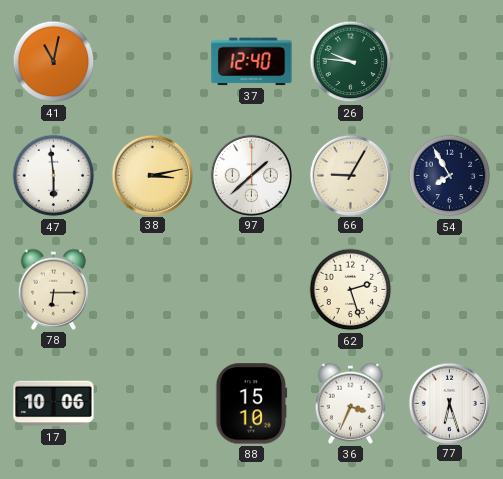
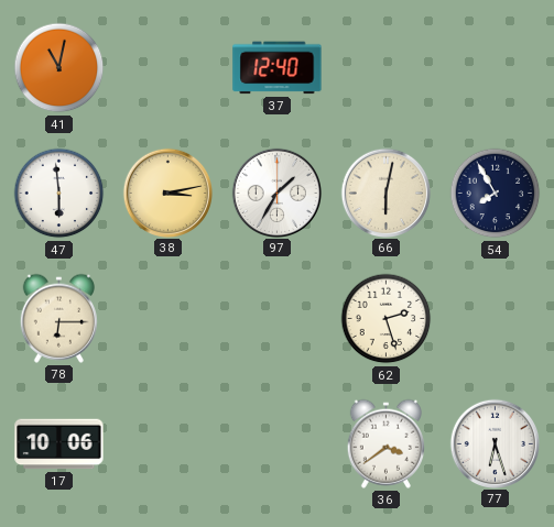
26: 9:46 -> none (351, 62)
97: 1:38 -> 1:35 (276, 193)
66: 9:05 -> 6:02 (385, 193)
88: 15:10 -> none (252, 404)
36: 3:34 -> 3:39 (385, 443)
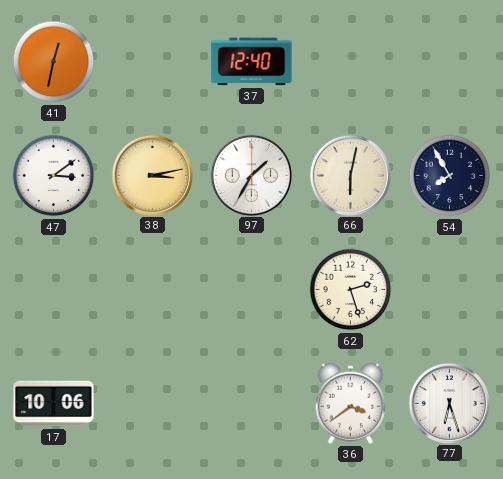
41: 11:02 -> 12:32 (54, 62)
47: 5:59 -> 3:09 (54, 176)
78: 6:15 -> none (58, 318)
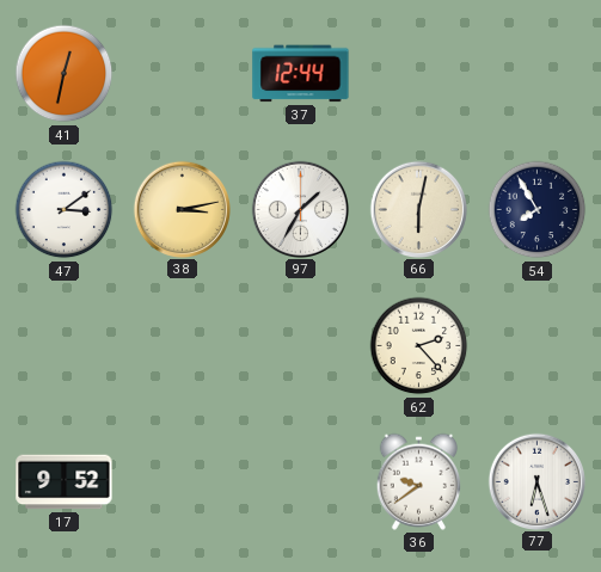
37: 12:40 -> 12:44 (301, 74)
62: 2:27 -> 2:23 (419, 346)
17: 10:06 -> 9:52 (65, 482)
36: 3:39 -> 9:39 (418, 481)
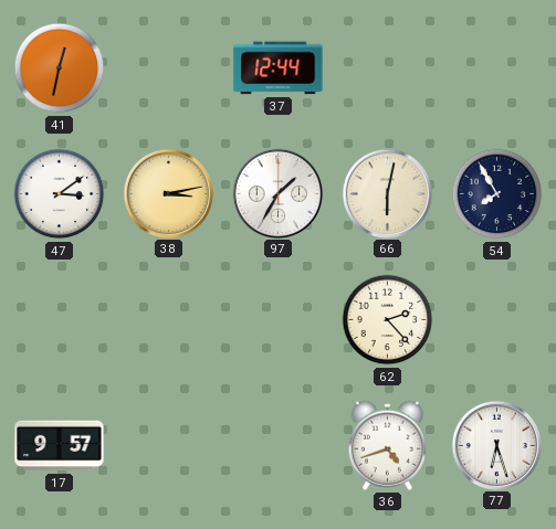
17: 9:52 -> 9:57 (60, 446)
36: 9:39 -> 4:42 (387, 445)
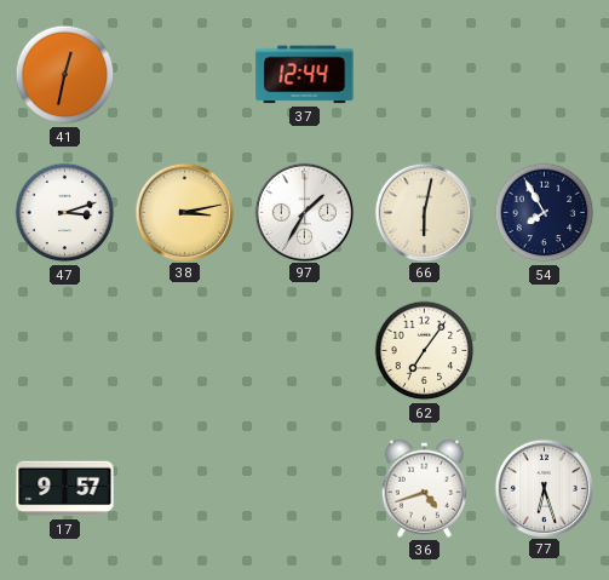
47: 3:09 -> 3:12 (65, 213)
62: 2:23 -> 7:06 (425, 351)
